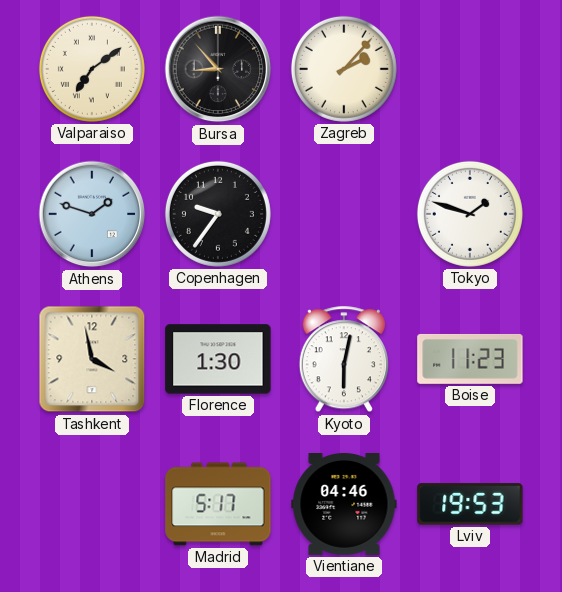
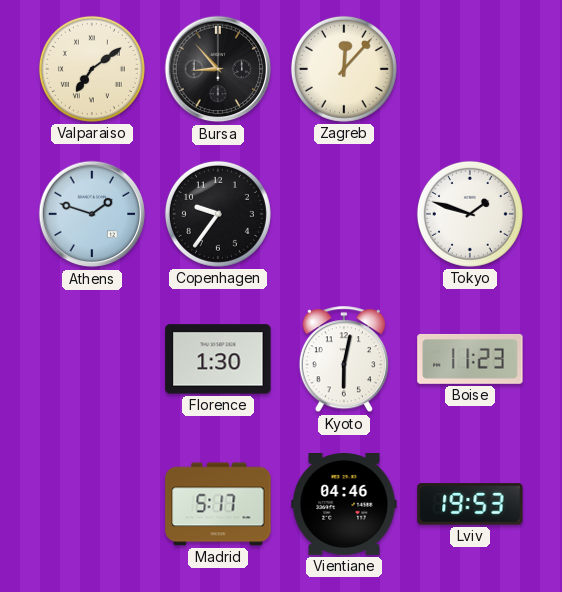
Zagreb: 2:07 -> 12:07 (344, 69)
Tashkent: 3:58 -> none (92, 359)
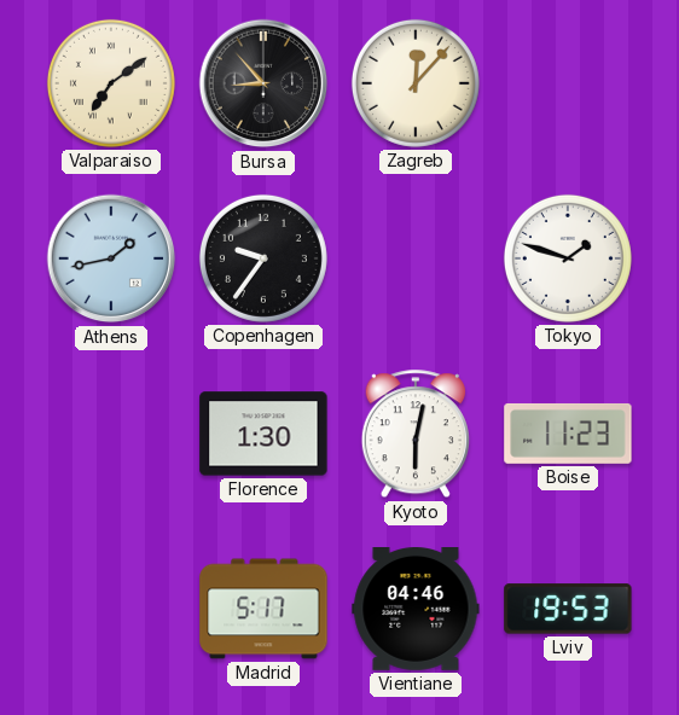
Athens: 1:48 -> 1:43 (111, 258)
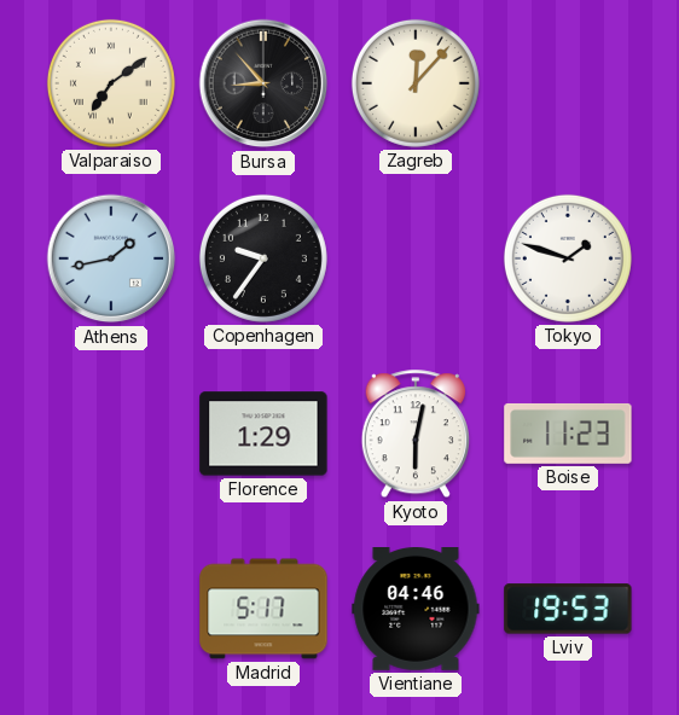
Florence: 1:30 -> 1:29 (263, 434)
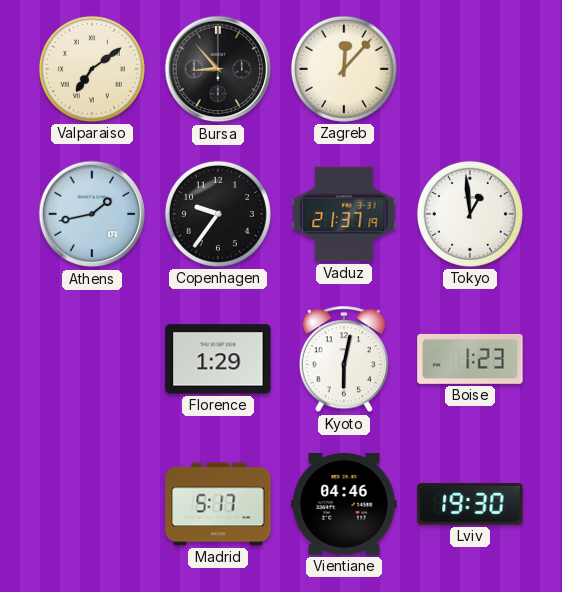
Vaduz: none -> 21:37 (344, 214)
Tokyo: 1:48 -> 12:59 (470, 214)
Boise: 11:23 -> 1:23 (470, 359)
Lviv: 19:53 -> 19:30 (470, 504)
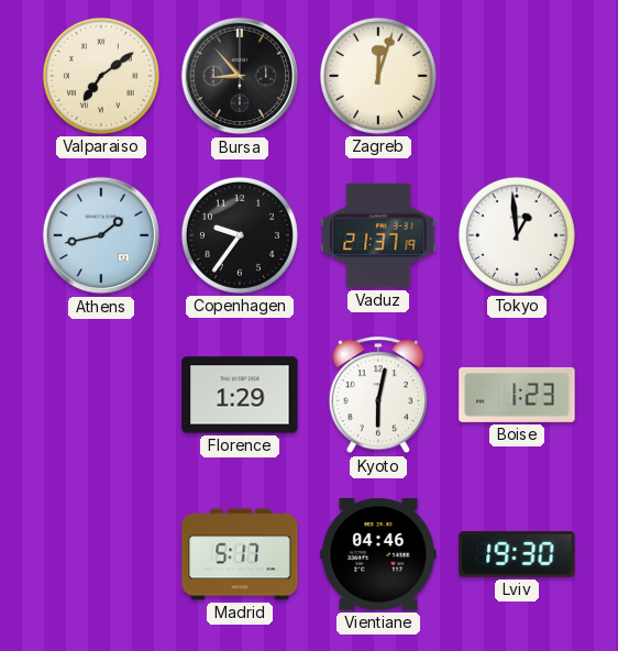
Zagreb: 12:07 -> 12:03 (378, 76)
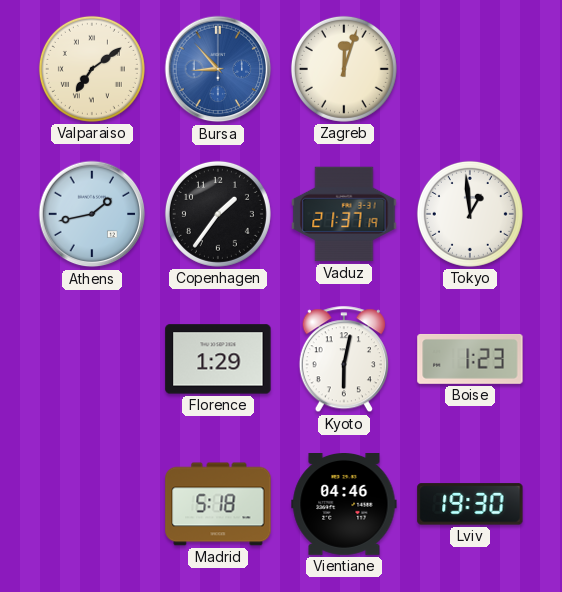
Bursa dial: black -> blue (218, 69)
Copenhagen: 9:36 -> 1:36 (218, 214)
Madrid: 5:17 -> 5:18 (218, 504)
